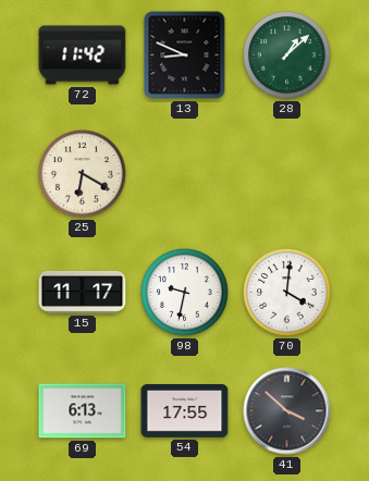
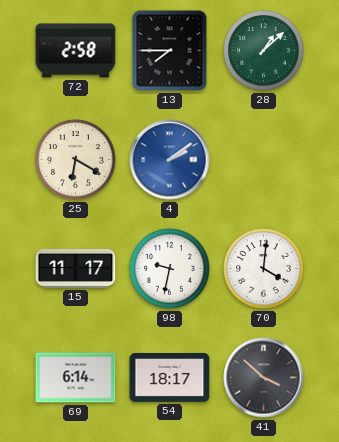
72: 11:42 -> 2:58 (76, 51)
13: 8:49 -> 7:45 (170, 51)
4: none -> 2:09 (170, 160)
69: 6:13 -> 6:14 (76, 378)
54: 17:55 -> 18:17 (170, 378)
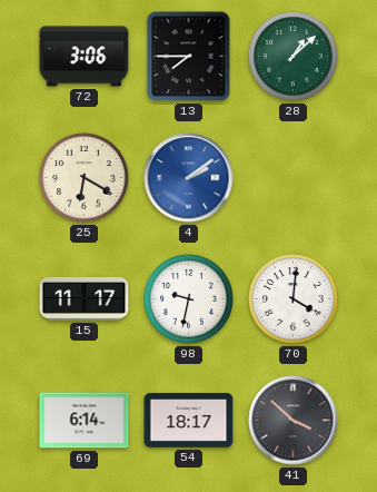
72: 2:58 -> 3:06 (85, 57)
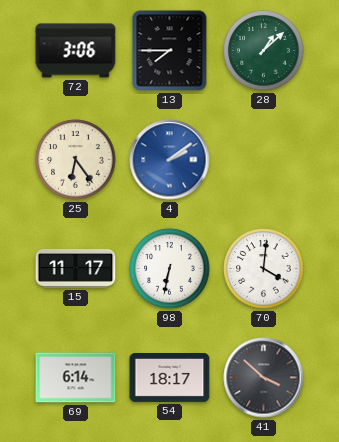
25: 6:20 -> 6:24 (76, 160)
98: 9:32 -> 6:32 (170, 269)
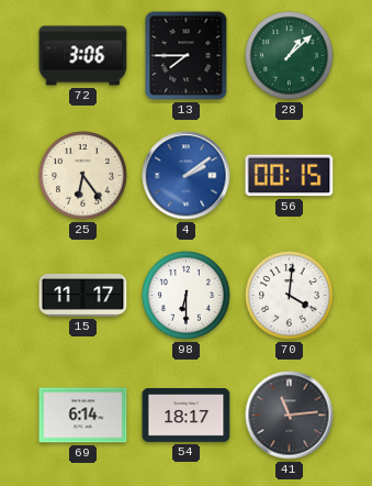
56: none -> 00:15 (290, 176)
98: 6:32 -> 6:30 (187, 296)
41: 3:52 -> 11:14 (290, 416)
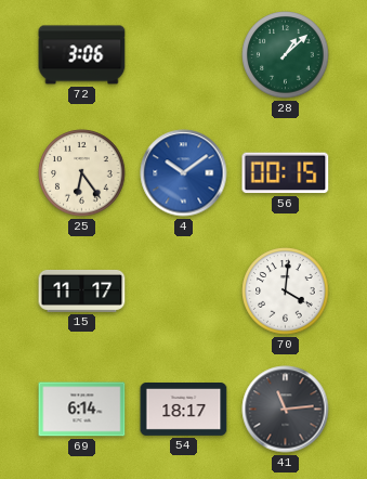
13: 7:45 -> none (187, 56)
4: 2:09 -> 10:09 (184, 173)
98: 6:30 -> none (187, 296)
